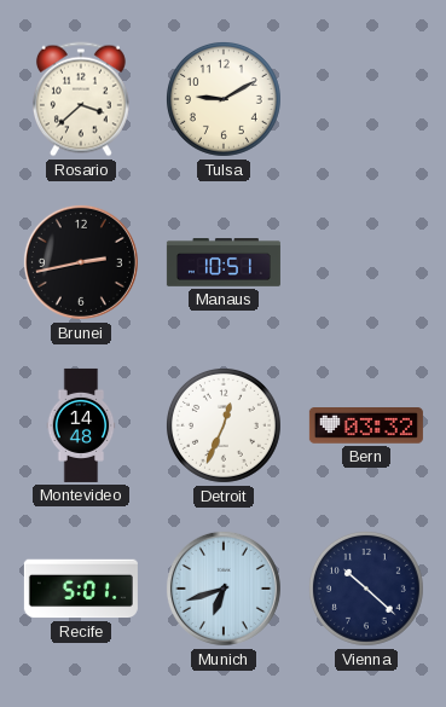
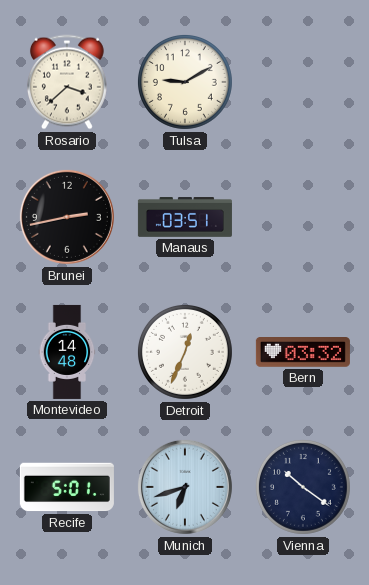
Manaus: 10:51 -> 03:51 (185, 217)
Vienna: 10:22 -> 10:21 (303, 487)
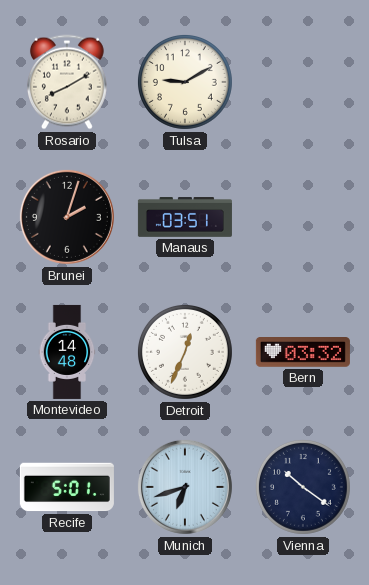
Rosario: 3:38 -> 8:10 (67, 82)
Brunei: 2:43 -> 2:03 (67, 217)
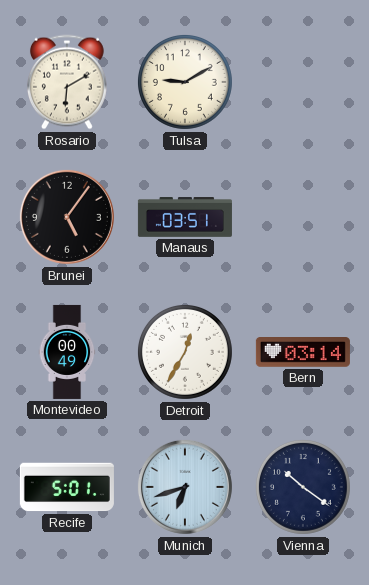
Rosario: 8:10 -> 6:10 (67, 82)
Brunei: 2:03 -> 5:06 (67, 217)
Montevideo: 14:48 -> 00:49 (67, 352)
Detroit: 12:34 -> 12:35 (185, 352)
Bern: 03:32 -> 03:14 (303, 353)
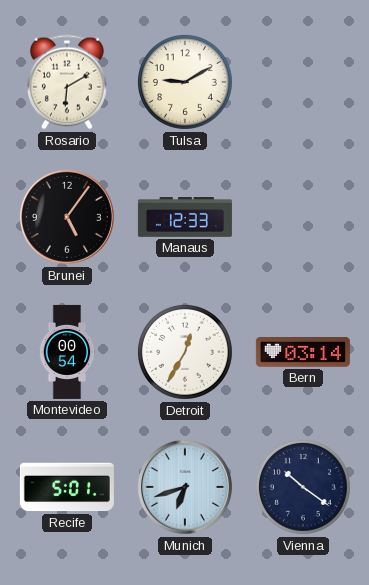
Manaus: 03:51 -> 12:33 (185, 217)
Montevideo: 00:49 -> 00:54 (67, 352)
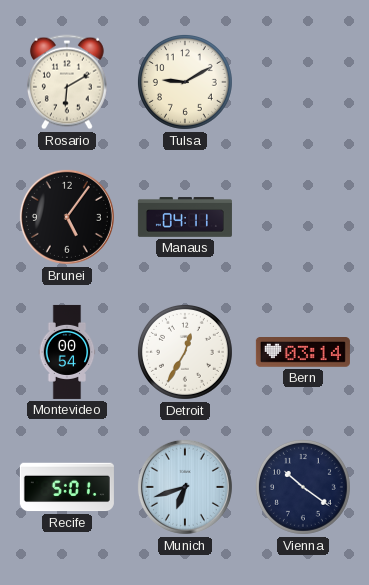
Manaus: 12:33 -> 04:11 (185, 217)
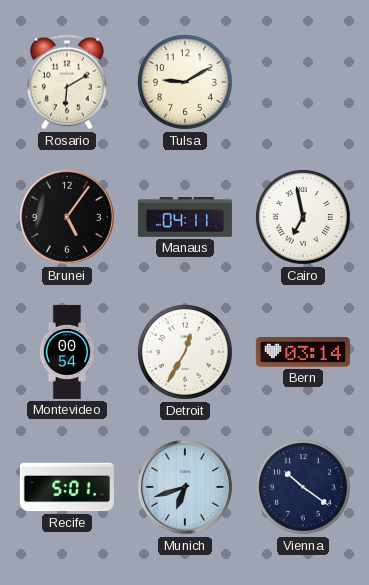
Cairo: none -> 6:58 (303, 217)
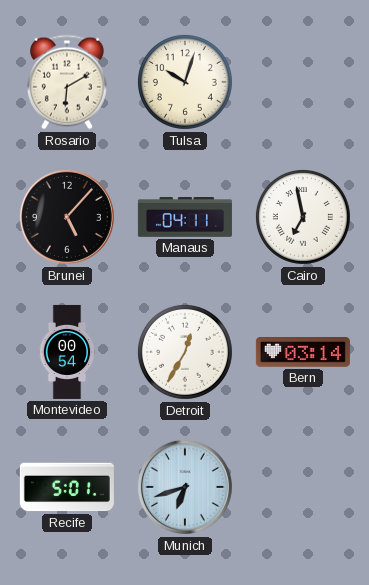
Tulsa: 9:10 -> 10:03 (185, 82)
Brunei: 5:06 -> 5:07 (67, 217)
Vienna: 10:21 -> none (303, 487)
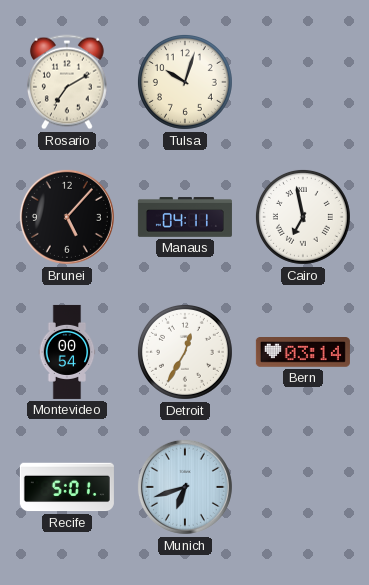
Rosario: 6:10 -> 7:10 (67, 82)
